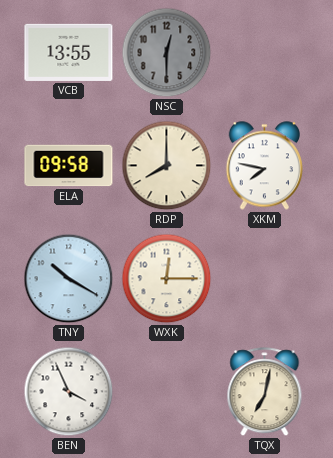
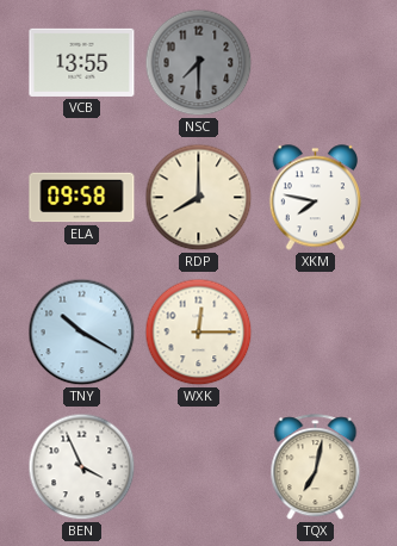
NSC: 12:30 -> 7:30 (199, 63)
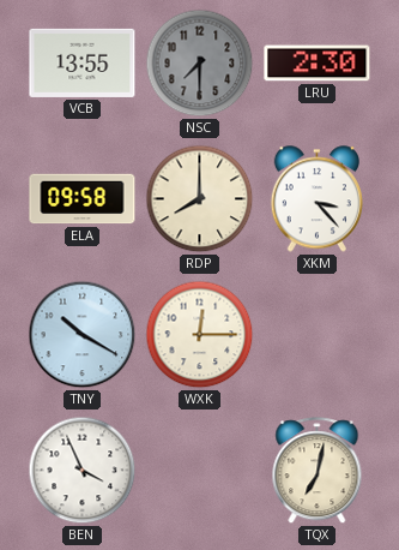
LRU: none -> 2:30 (318, 64)
XKM: 7:47 -> 3:23 (316, 199)
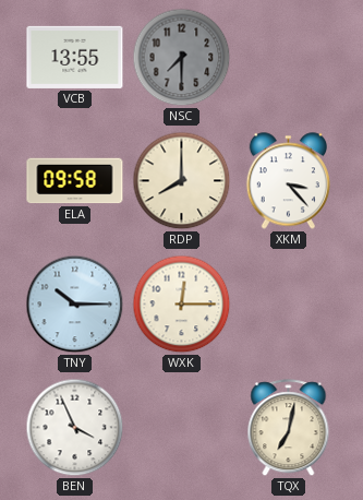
LRU: 2:30 -> none (318, 64)
TNY: 10:20 -> 10:15 (75, 305)
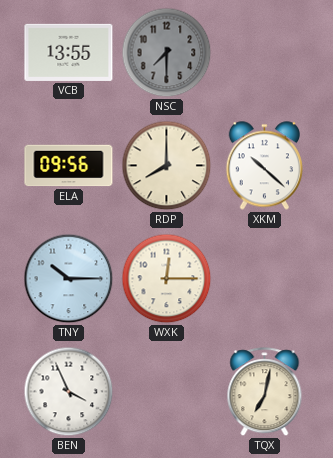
ELA: 09:58 -> 09:56 (69, 166)
XKM: 3:23 -> 10:22 (264, 166)
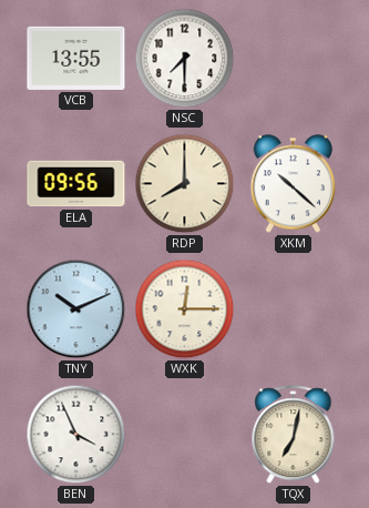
NSC dial: grey -> white (185, 59)
TNY: 10:15 -> 10:11 (76, 309)
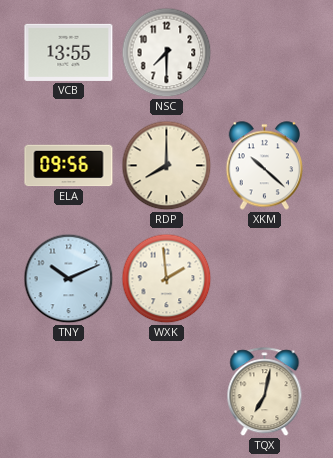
WXK: 12:15 -> 1:59 (167, 279)
BEN: 3:56 -> none (76, 435)
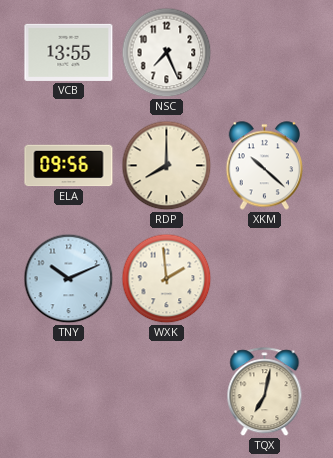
NSC: 7:30 -> 7:26 (167, 53)
